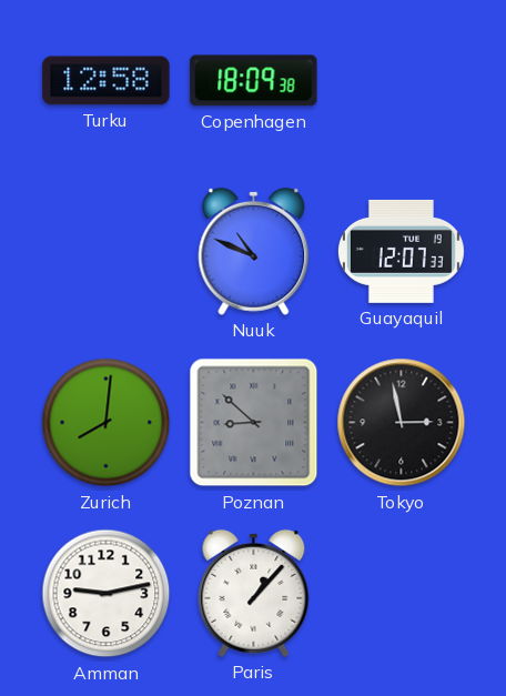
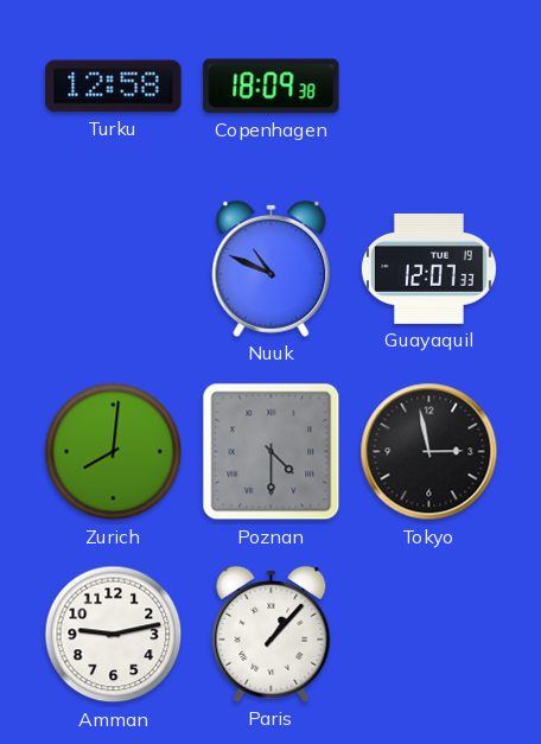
Poznan: 8:52 -> 4:30 (272, 452)
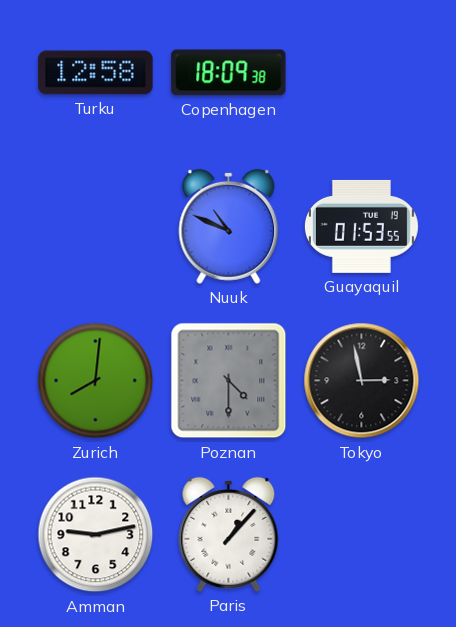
Guayaquil: 12:07 -> 01:53 (361, 226)
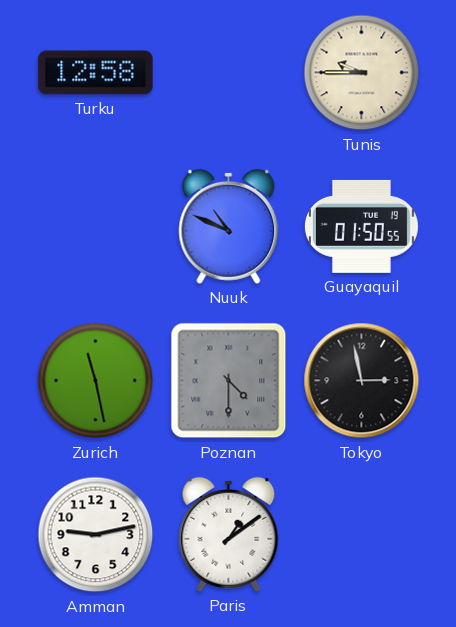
Copenhagen: 18:09 -> none (229, 73)
Tunis: none -> 9:45 (362, 73)
Guayaquil: 01:53 -> 01:50 (361, 226)
Zurich: 8:01 -> 11:28 (96, 381)
Paris: 1:07 -> 1:09 (229, 534)
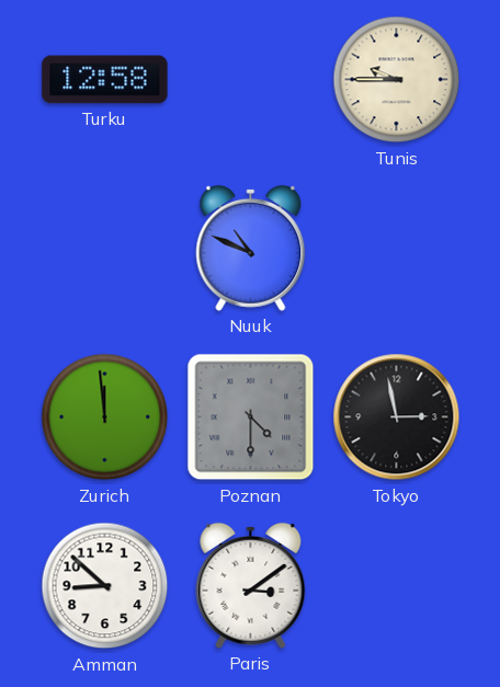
Guayaquil: 01:50 -> none (361, 226)
Zurich: 11:28 -> 11:59 (105, 417)
Amman: 9:13 -> 8:52 (105, 586)
Paris: 1:09 -> 3:09 (251, 585)
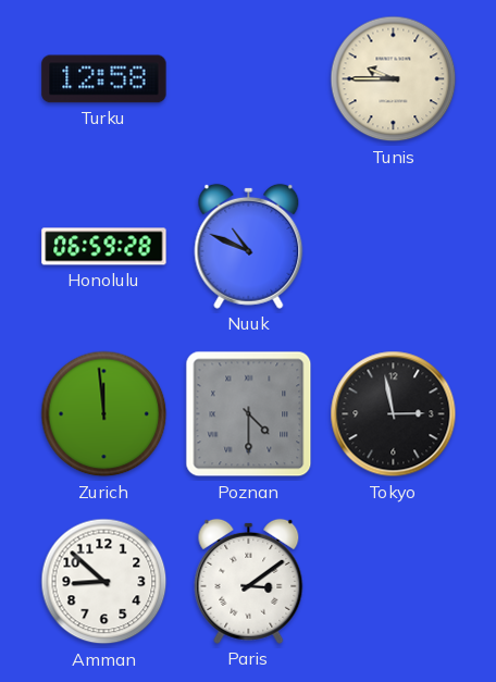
Honolulu: none -> 06:59 (104, 247)
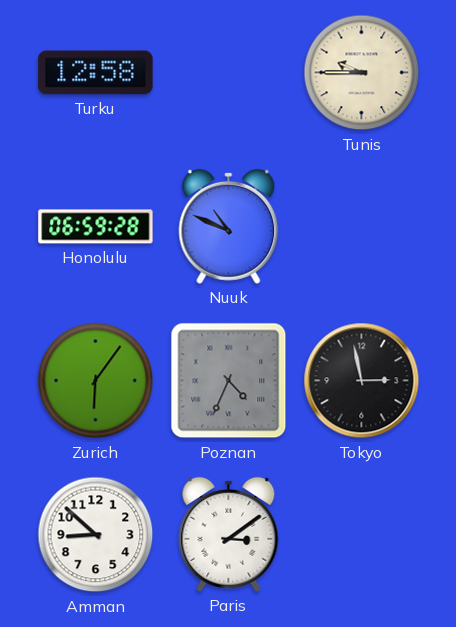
Zurich: 11:59 -> 6:06 (96, 381)
Poznan: 4:30 -> 4:34 (229, 381)
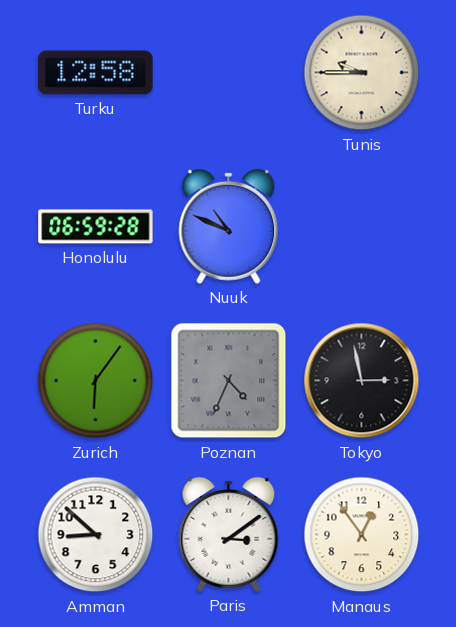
Manaus: none -> 12:54 (362, 535)
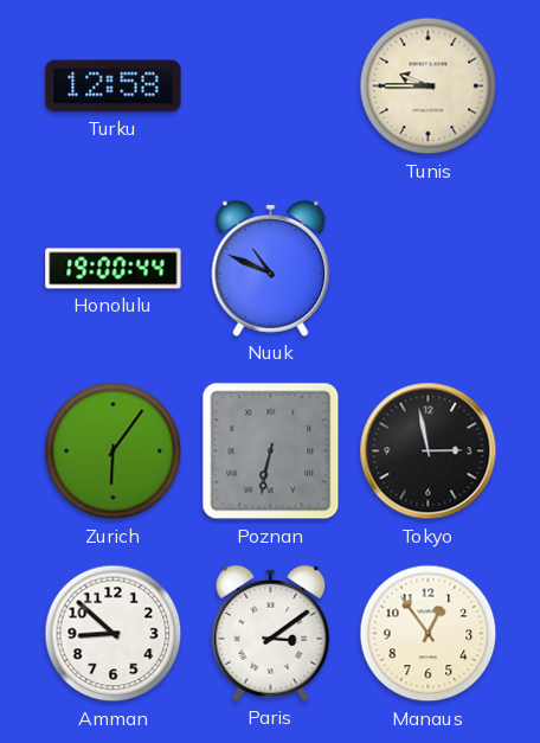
Honolulu: 06:59 -> 19:00 (114, 269)
Poznan: 4:34 -> 6:32 (271, 451)
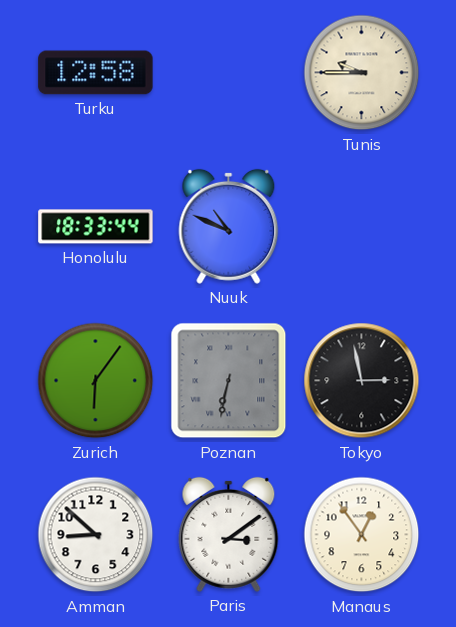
Honolulu: 19:00 -> 18:33 (96, 227)
